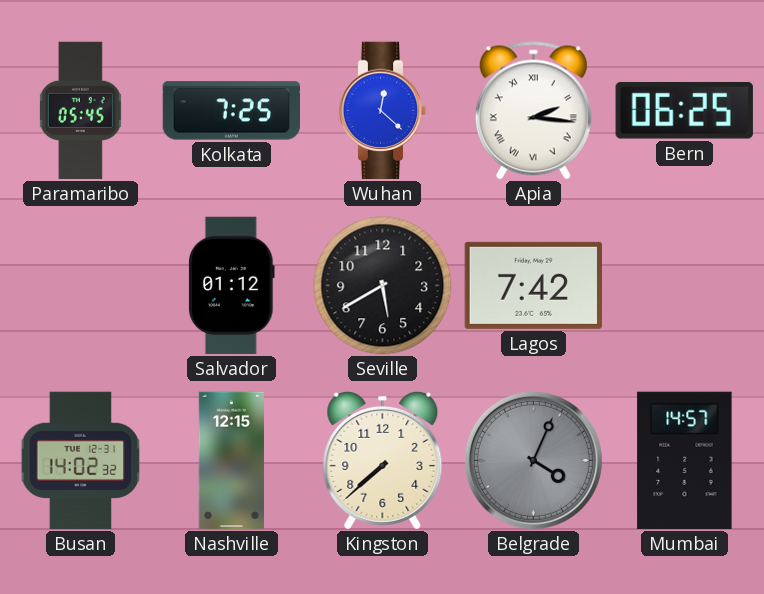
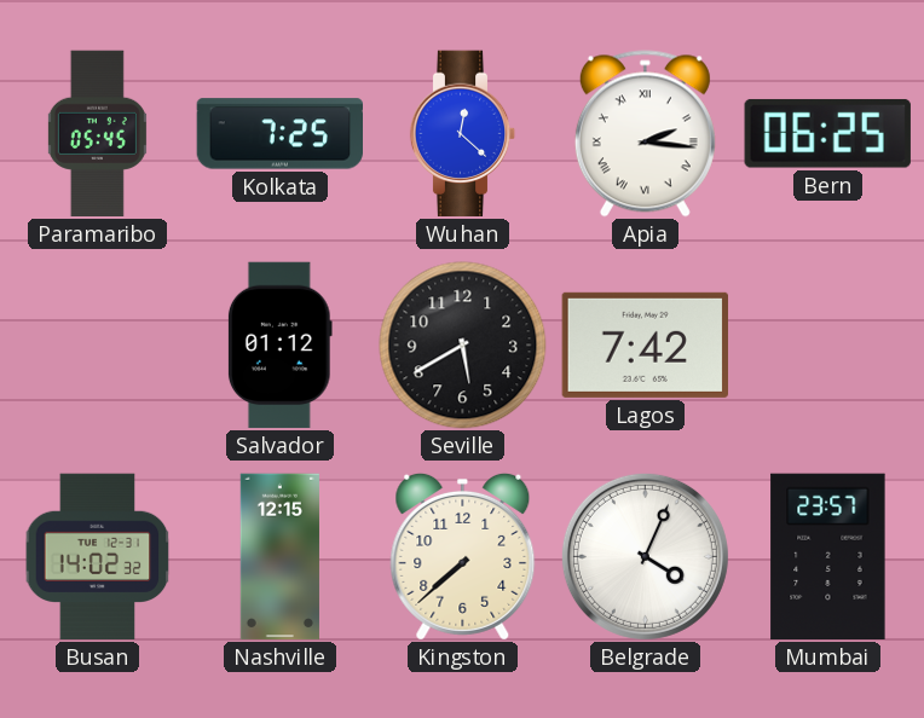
Belgrade dial: grey -> white (645, 556)
Mumbai: 14:57 -> 23:57 (828, 557)
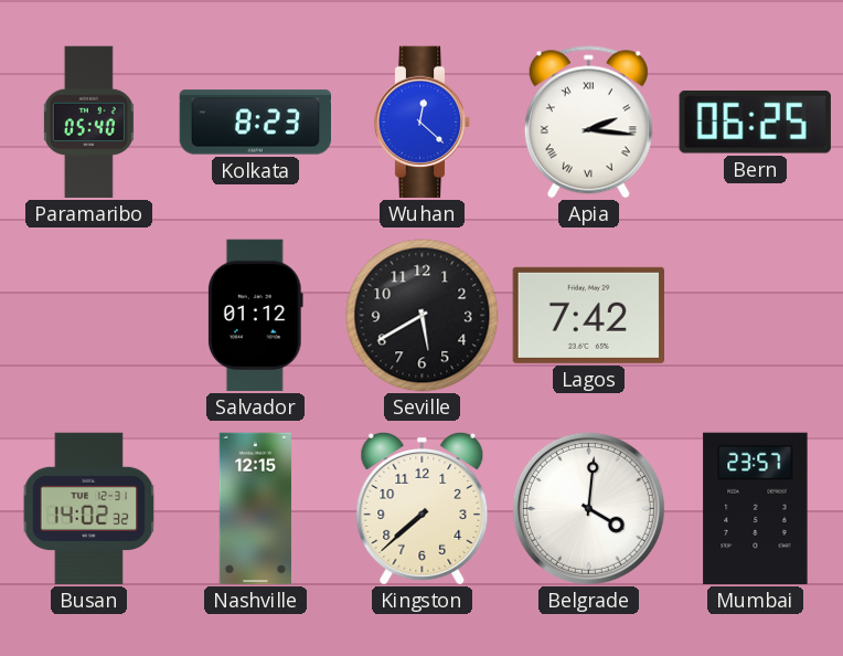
Paramaribo: 05:45 -> 05:40 (88, 123)
Kolkata: 7:25 -> 8:23 (256, 123)
Belgrade: 4:04 -> 4:01 (588, 508)
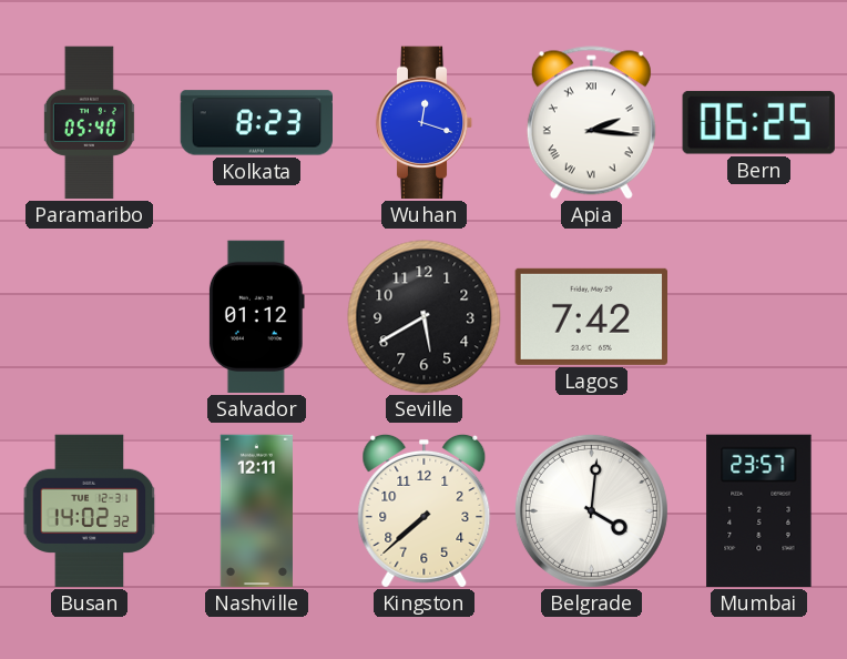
Wuhan: 12:22 -> 12:18 (425, 123)
Nashville: 12:15 -> 12:11 (256, 511)
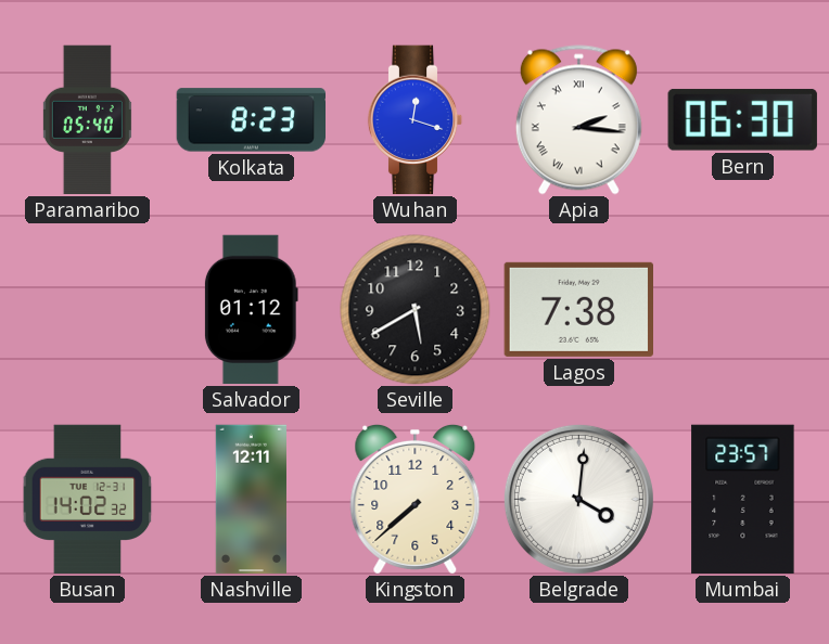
Bern: 06:25 -> 06:30 (742, 119)
Lagos: 7:42 -> 7:38 (578, 309)
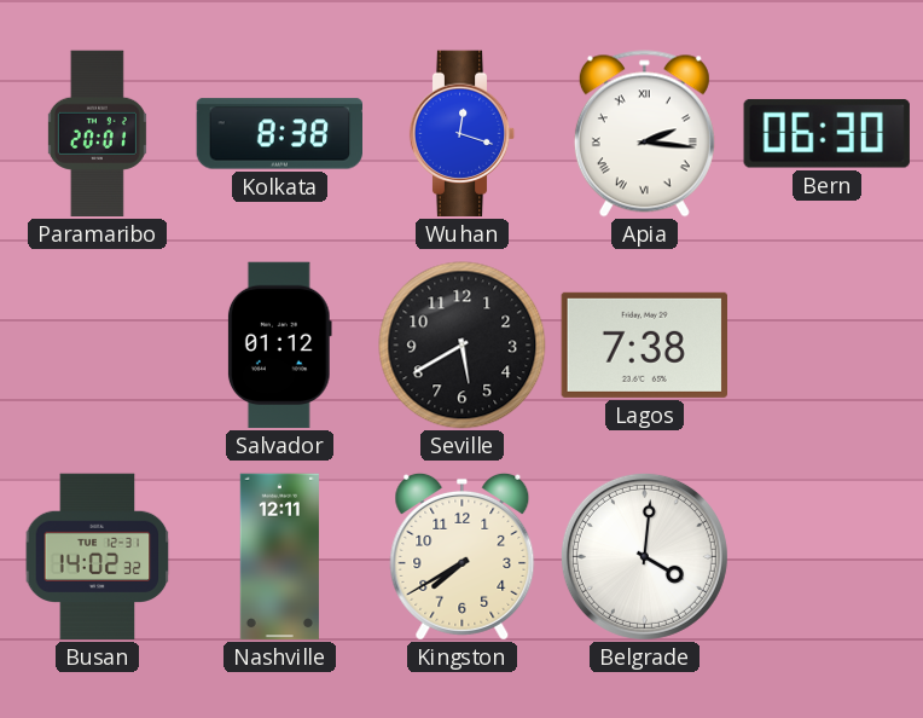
Paramaribo: 05:40 -> 20:01 (97, 134)
Kolkata: 8:23 -> 8:38 (280, 134)
Kingston: 7:38 -> 7:40 (463, 556)
Mumbai: 23:57 -> none (743, 500)
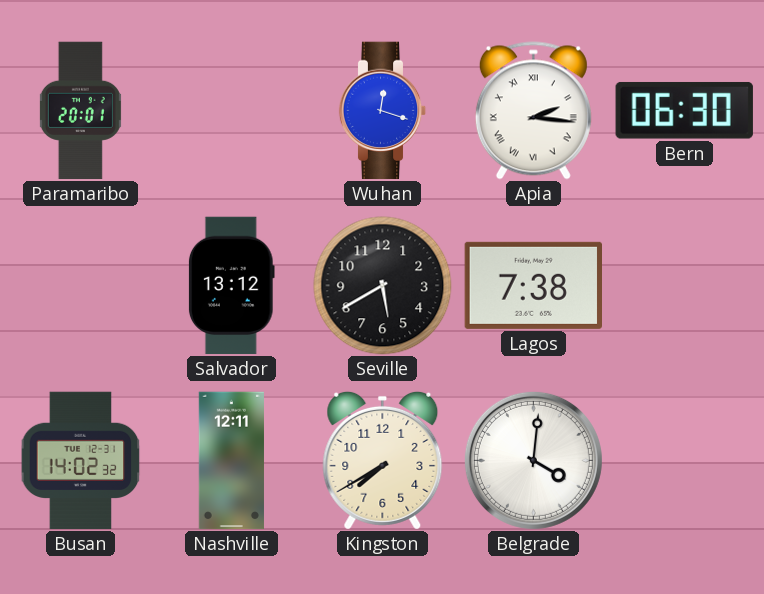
Kolkata: 8:38 -> none (280, 134)
Salvador: 01:12 -> 13:12 (231, 286)
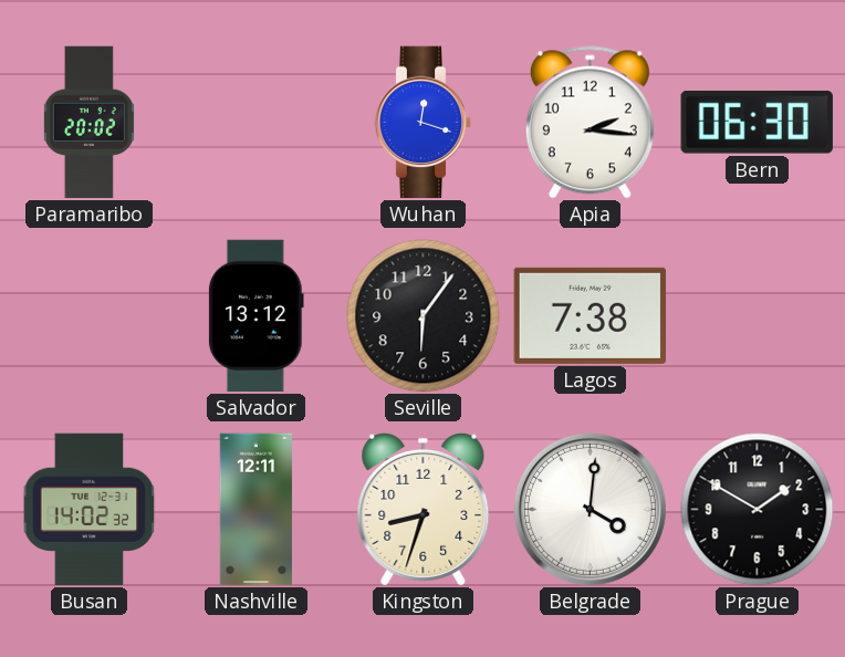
Paramaribo: 20:01 -> 20:02 (88, 123)
Apia numerals: Roman -> Arabic (590, 123)
Seville: 5:40 -> 6:06 (424, 316)
Kingston: 7:40 -> 8:33 (424, 509)
Prague: none -> 1:50 (758, 510)
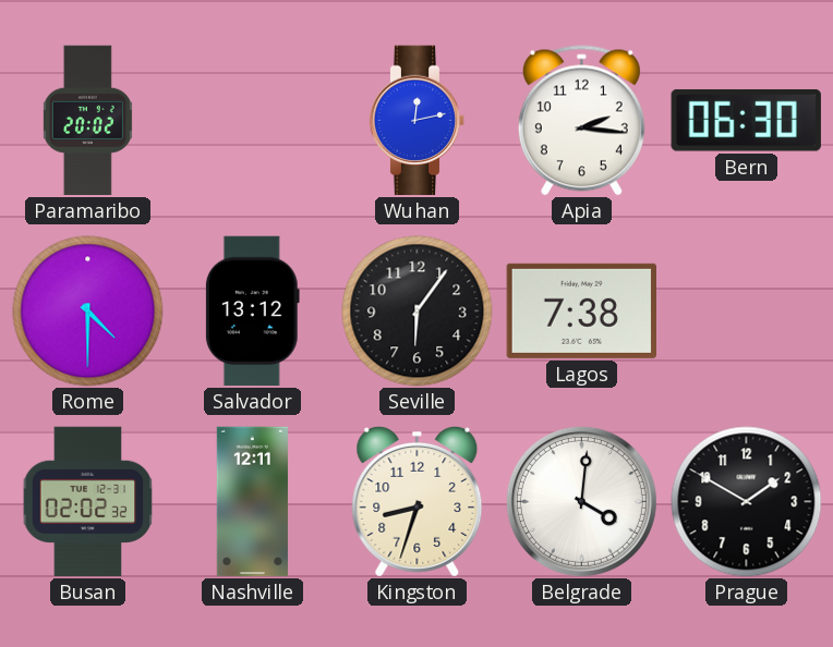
Wuhan: 12:18 -> 12:13 (418, 121)
Rome: none -> 4:30 (88, 312)
Busan: 14:02 -> 02:02 (88, 502)
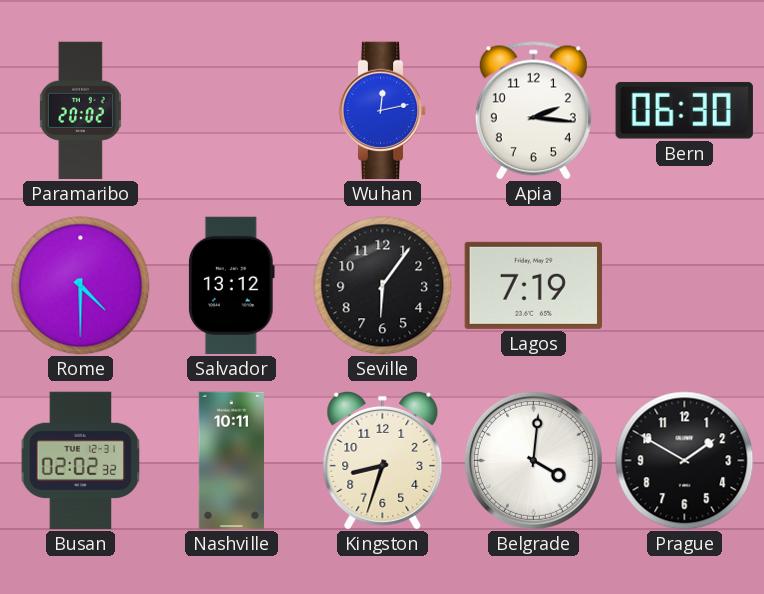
Lagos: 7:38 -> 7:19 (533, 285)
Nashville: 12:11 -> 10:11 (231, 461)
